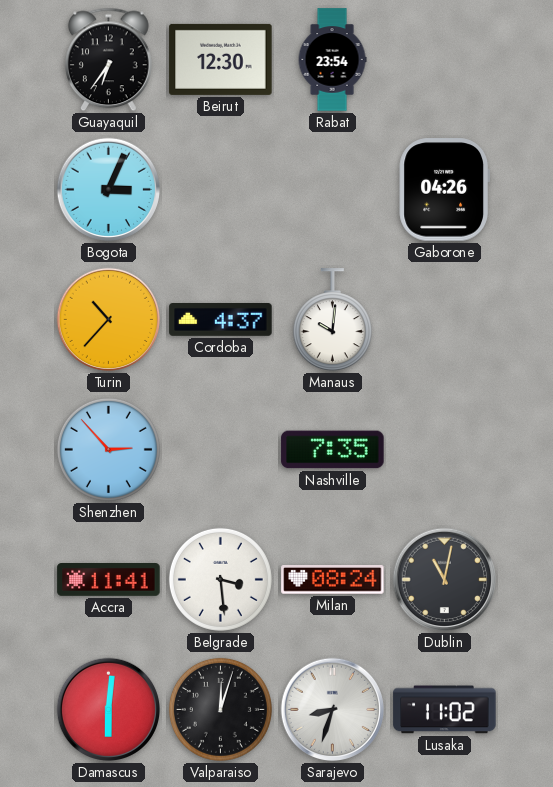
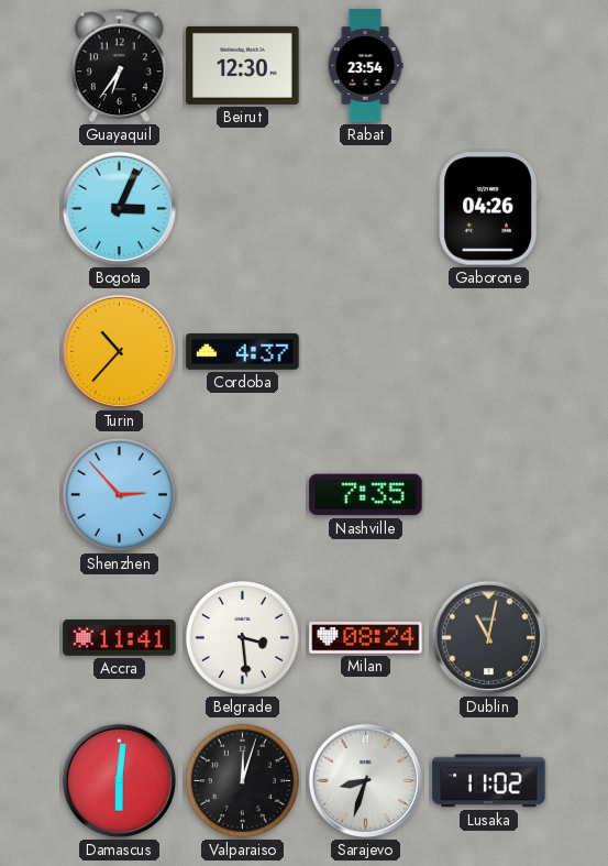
Manaus: 10:01 -> none (332, 320)
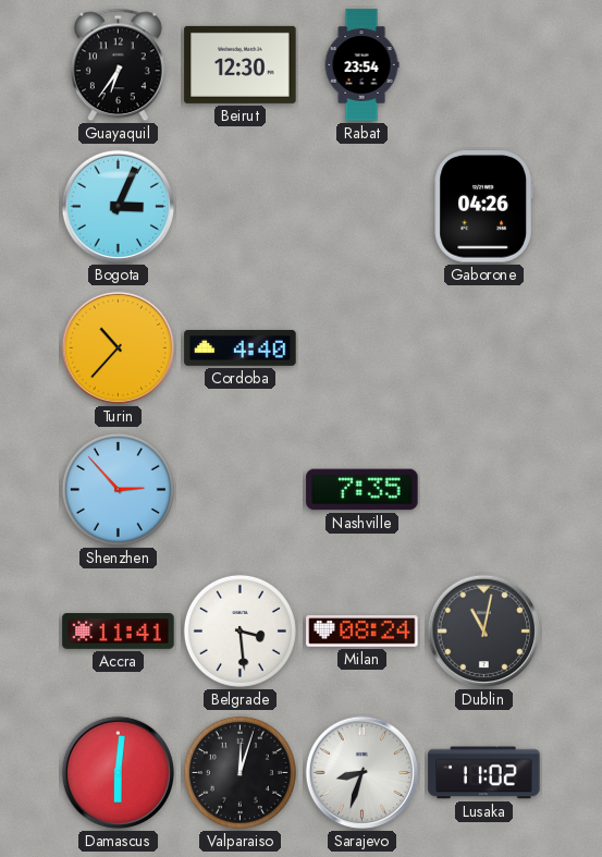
Cordoba: 4:37 -> 4:40 (241, 348)
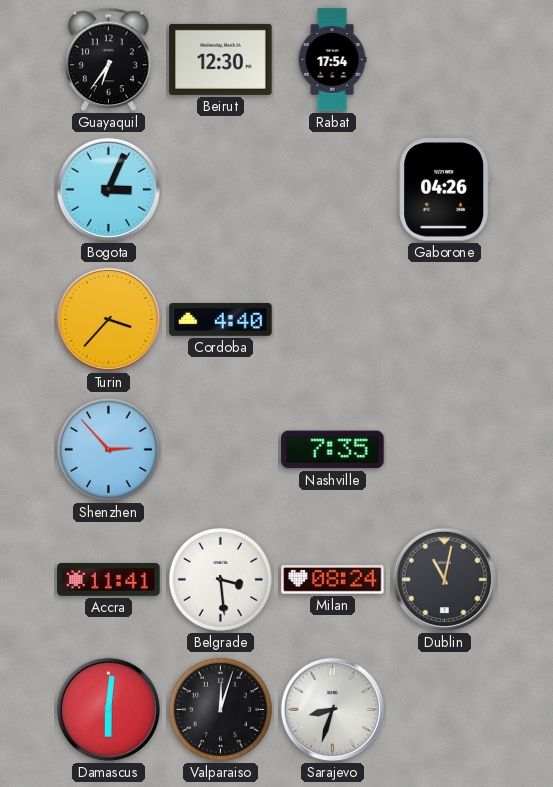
Rabat: 23:54 -> 17:54 (332, 60)
Turin: 10:37 -> 3:37 (109, 320)
Lusaka: 11:02 -> none (484, 773)
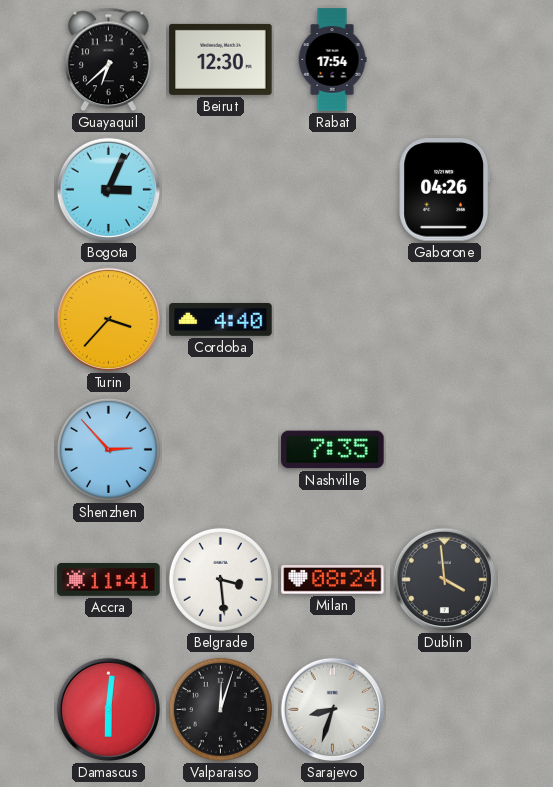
Guayaquil: 6:36 -> 6:38 (109, 60)
Dublin: 11:02 -> 3:59 (445, 580)
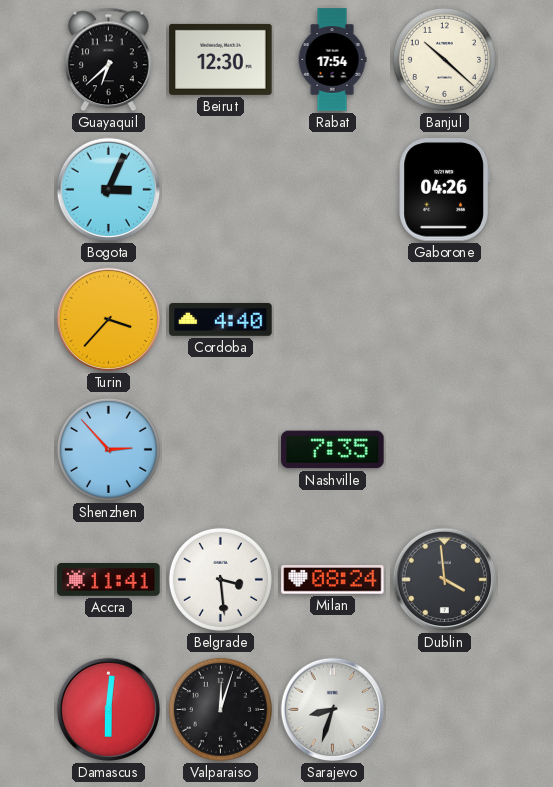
Banjul: none -> 10:22 (444, 59)
